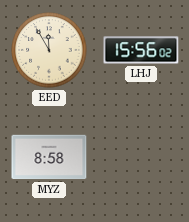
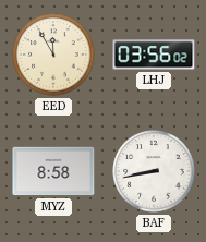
LHJ: 15:56 -> 03:56 (154, 55)
BAF: none -> 8:43 (154, 171)
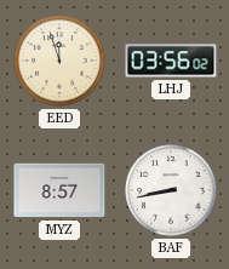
EED: 11:55 -> 11:57 (59, 61)
MYZ: 8:58 -> 8:57 (59, 190)
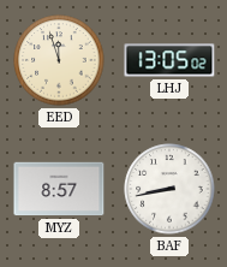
LHJ: 03:56 -> 13:05 (169, 60)
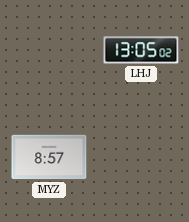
EED: 11:57 -> none (59, 60)
BAF: 8:43 -> none (169, 189)
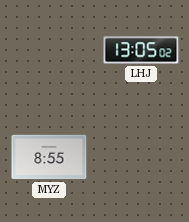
MYZ: 8:57 -> 8:55 (49, 157)
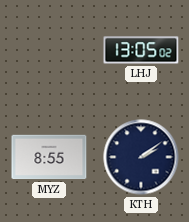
KTH: none -> 2:09 (141, 157)
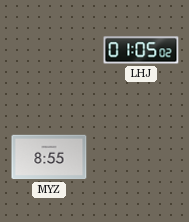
LHJ: 13:05 -> 01:05 (141, 50)
KTH: 2:09 -> none (141, 157)
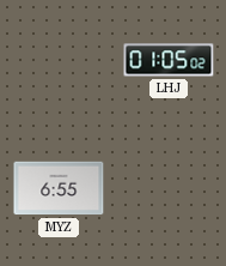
MYZ: 8:55 -> 6:55 (59, 188)
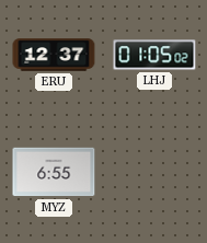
ERU: none -> 12:37 (54, 55)
